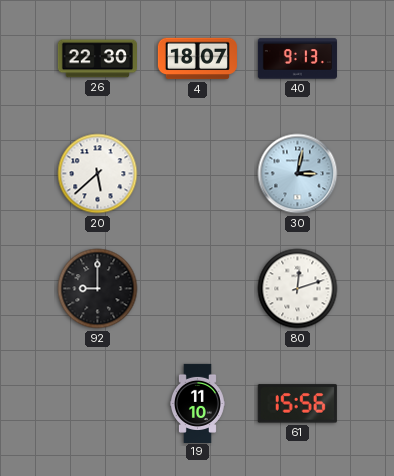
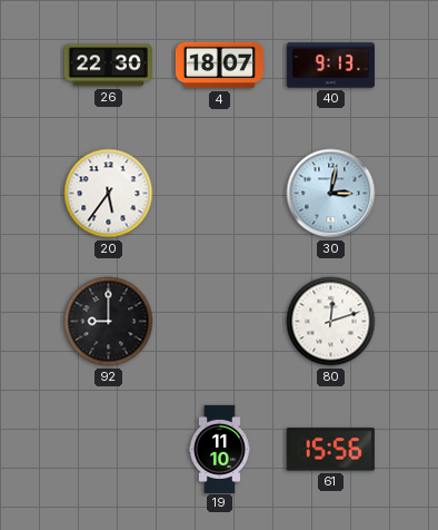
20: 5:38 -> 5:36 (109, 194)
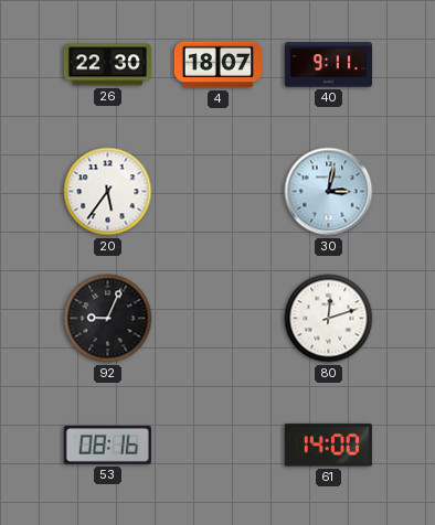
40: 9:13 -> 9:11 (328, 65)
92: 9:00 -> 9:04 (108, 319)
53: none -> 08:16 (107, 446)
19: 11:10 -> none (219, 449)
61: 15:56 -> 14:00 (328, 446)
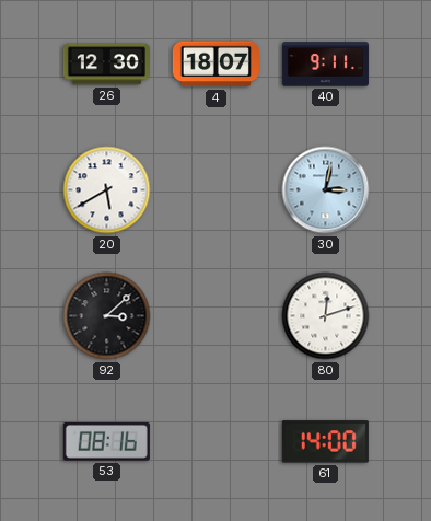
26: 22:30 -> 12:30 (106, 65)
20: 5:36 -> 5:40 (107, 190)
92: 9:04 -> 3:08 (107, 316)
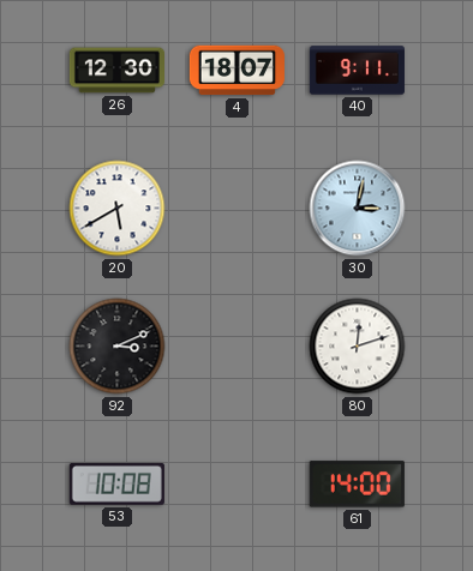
92: 3:08 -> 3:11 (118, 347)
53: 08:16 -> 10:08 (116, 485)
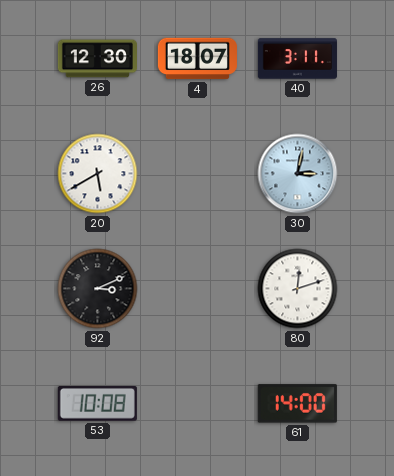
40: 9:11 -> 3:11 (297, 59)
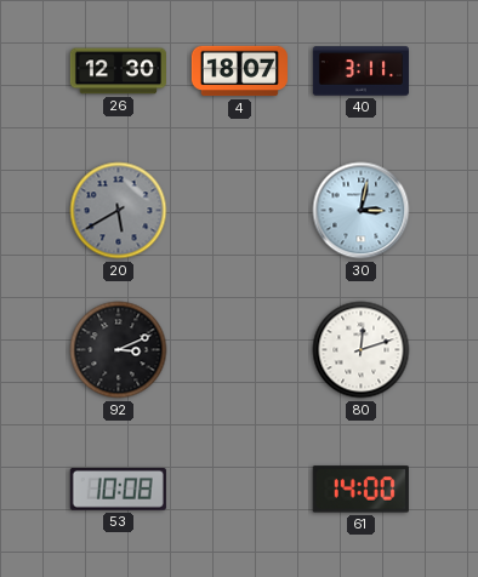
20 dial: white -> grey (119, 211)
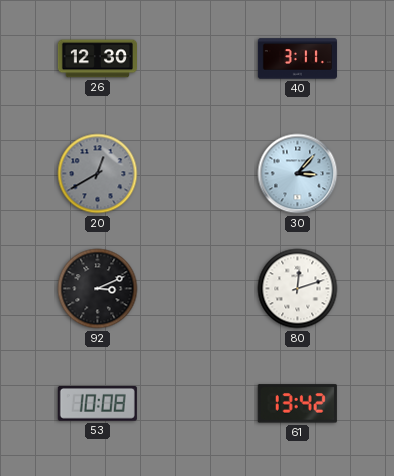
4: 18:07 -> none (239, 72)
20: 5:40 -> 12:40 (98, 174)
30: 3:02 -> 3:07 (298, 174)
61: 14:00 -> 13:42 (297, 404)
